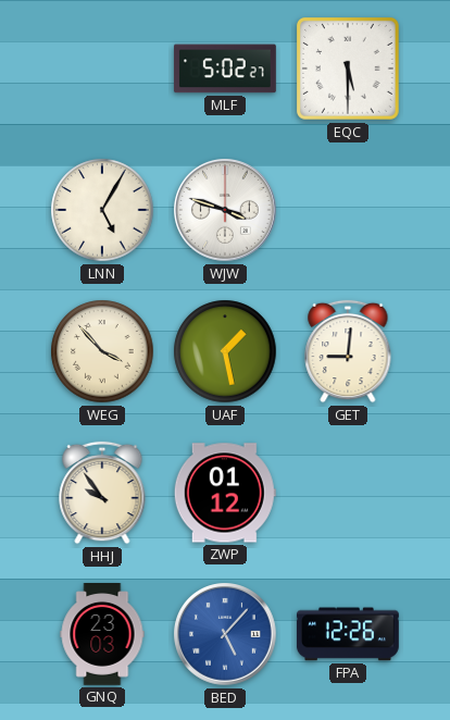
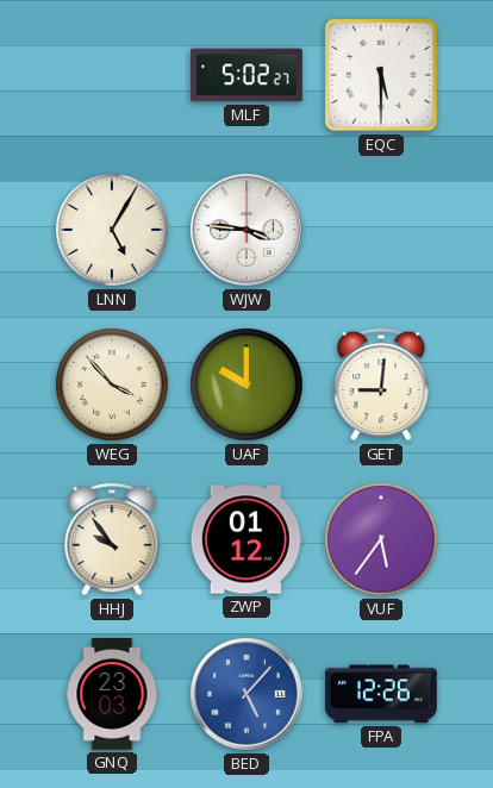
WJW: 3:48 -> 3:46 (248, 231)
UAF: 1:28 -> 10:00 (246, 384)
VUF: none -> 5:36 (381, 539)
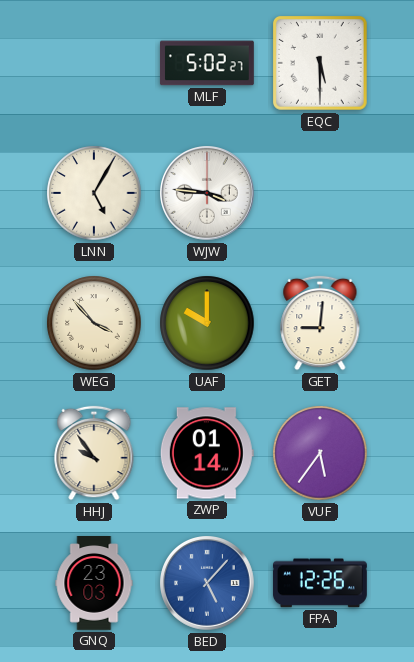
ZWP: 01:12 -> 01:14 (207, 453)
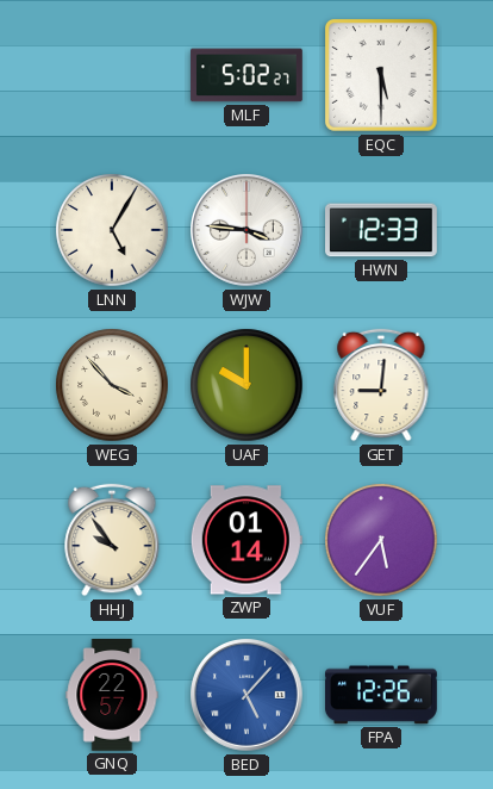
HWN: none -> 12:33 (382, 230)
GNQ: 23:03 -> 22:57 (112, 696)
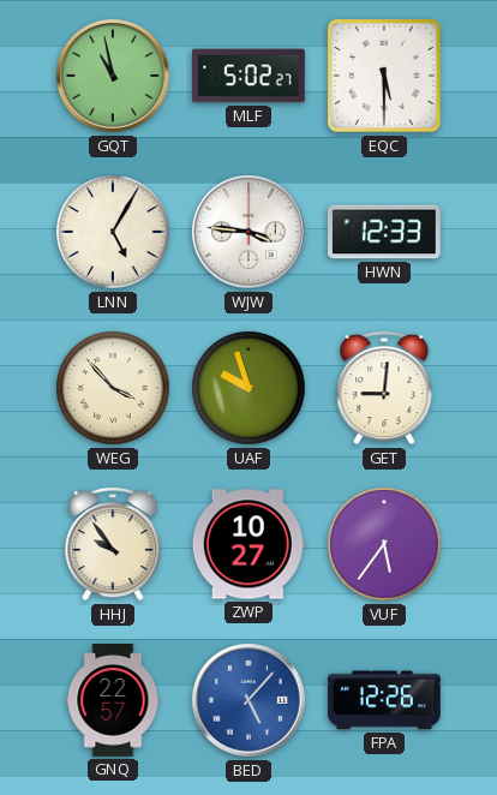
GQT: none -> 10:58 (114, 77)
UAF: 10:00 -> 9:57 (248, 388)
ZWP: 01:14 -> 10:27 (248, 544)
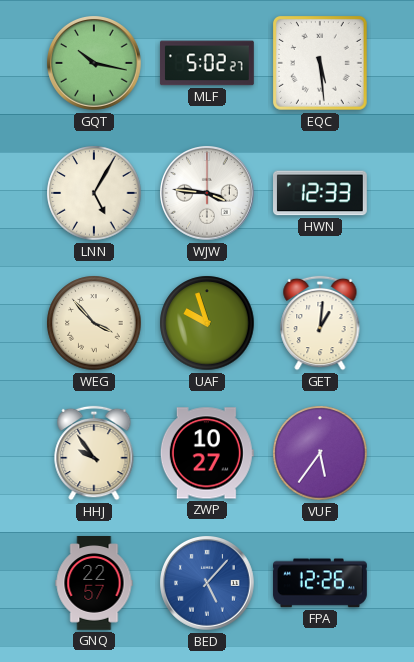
GQT: 10:58 -> 10:17 (95, 64)
EQC: 5:30 -> 5:29 (320, 63)
GET: 9:01 -> 1:01 (320, 323)
